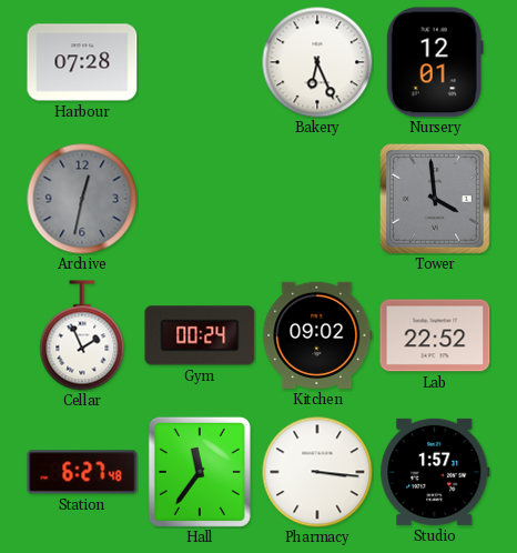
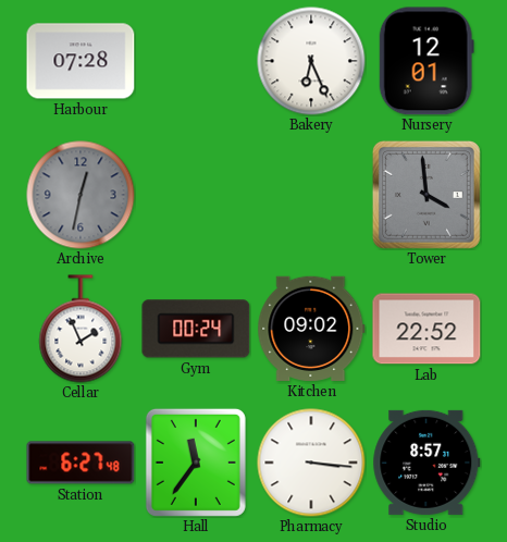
Studio: 1:57 -> 8:57 (426, 463)
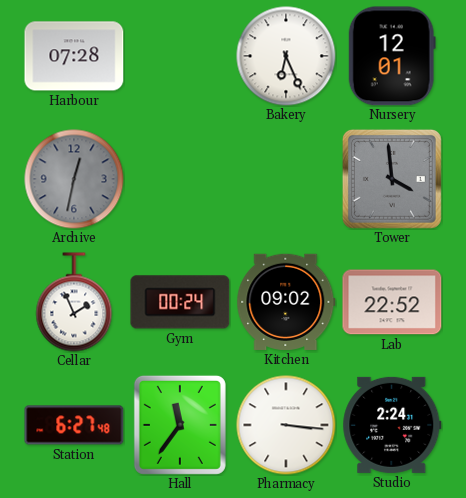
Studio: 8:57 -> 2:24 (392, 425)
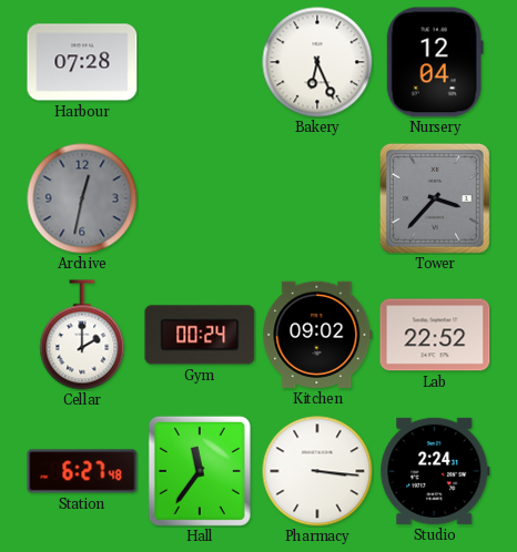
Nursery: 12:01 -> 12:04 (435, 62)
Tower: 3:59 -> 3:37 (435, 198)
Cellar: 1:56 -> 2:00 (82, 335)
